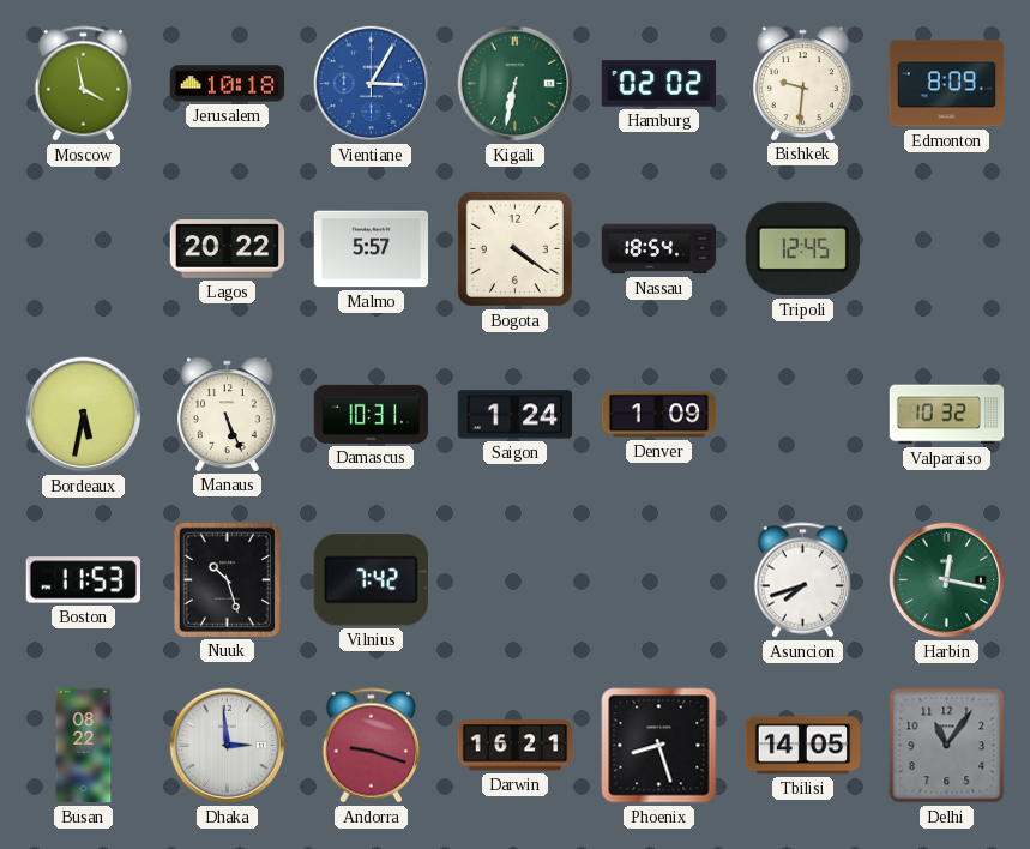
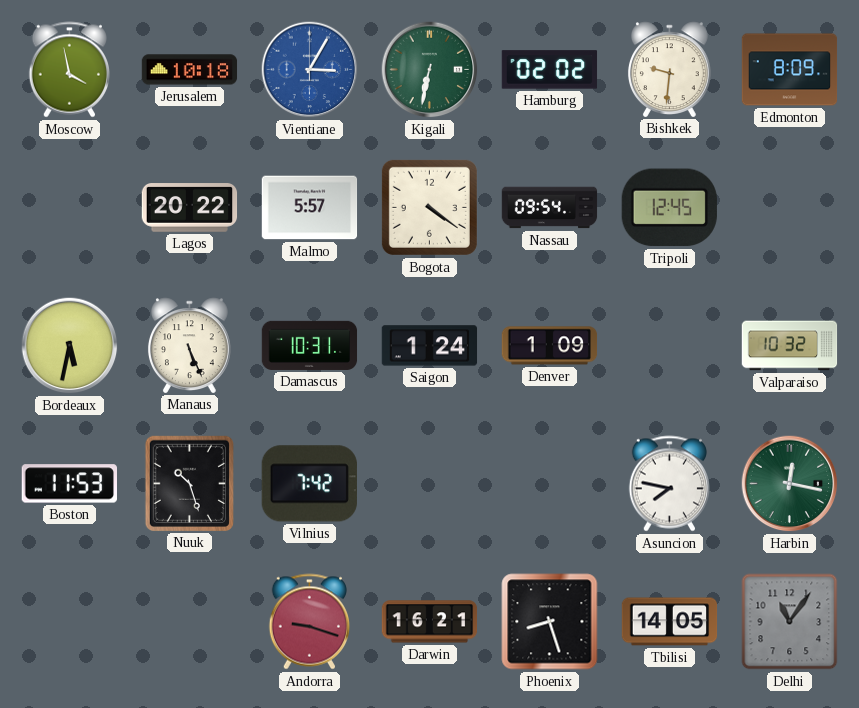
Nassau: 18:54 -> 09:54 (550, 208)
Asuncion: 7:42 -> 7:47 (669, 484)
Busan: 08:22 -> none (84, 746)
Dhaka: 2:59 -> none (228, 746)
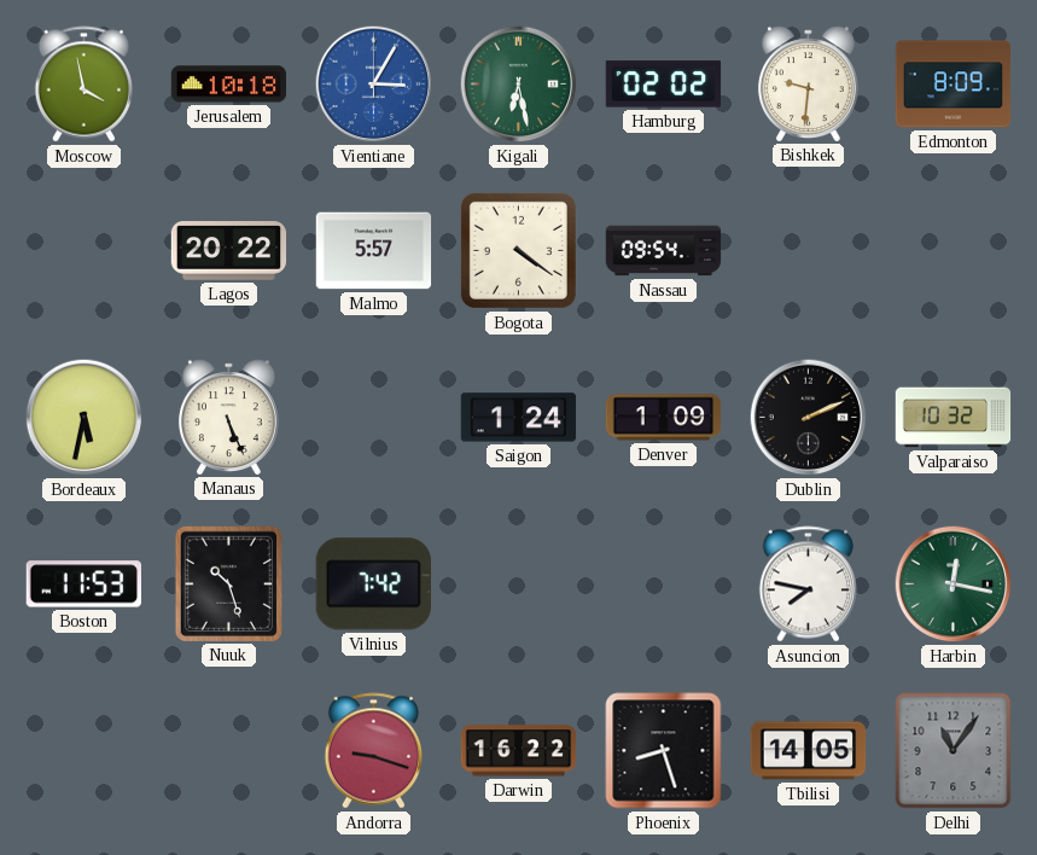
Kigali: 6:32 -> 6:28 (519, 85)
Tripoli: 12:45 -> none (669, 208)
Damascus: 10:31 -> none (310, 345)
Dublin: none -> 2:11 (809, 418)
Darwin: 16:21 -> 16:22 (519, 751)
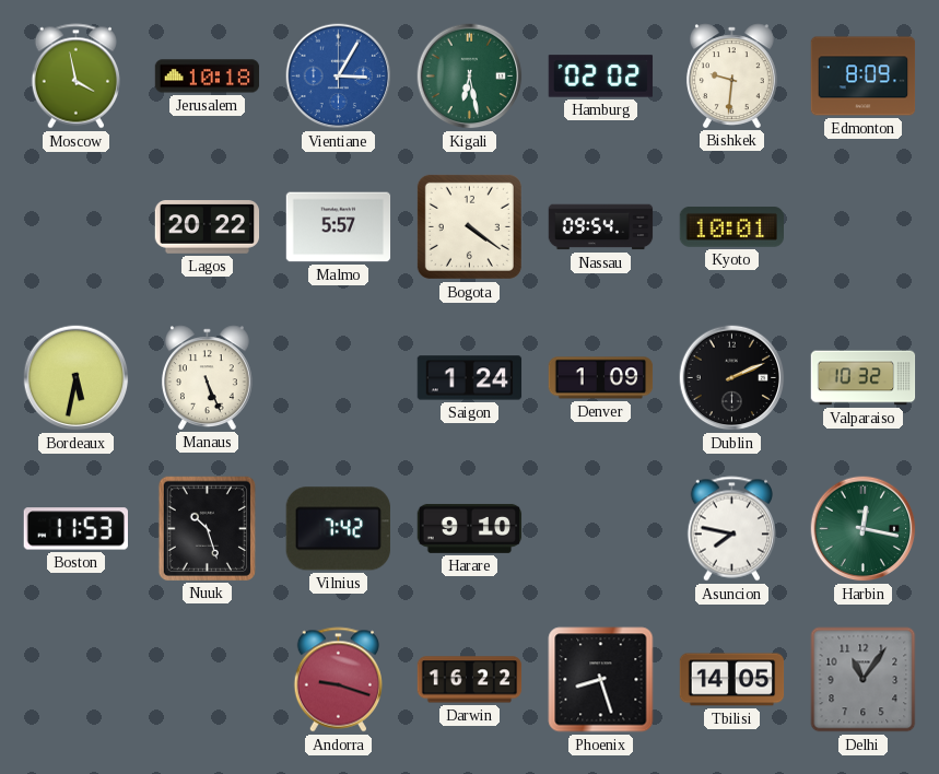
Kyoto: none -> 10:01 (731, 227)
Harare: none -> 9:10 (470, 528)
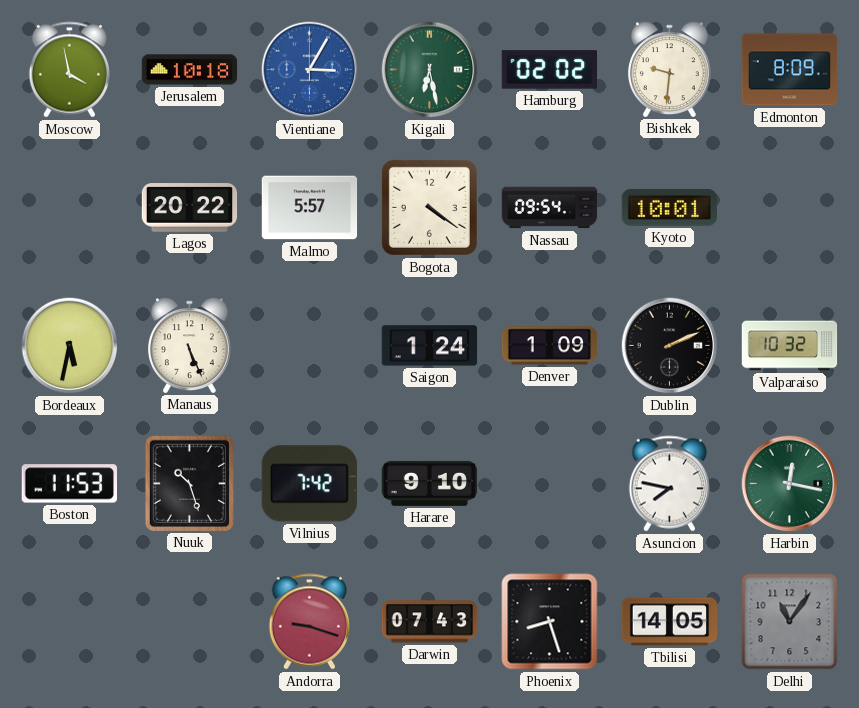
Darwin: 16:22 -> 07:43 (430, 622)
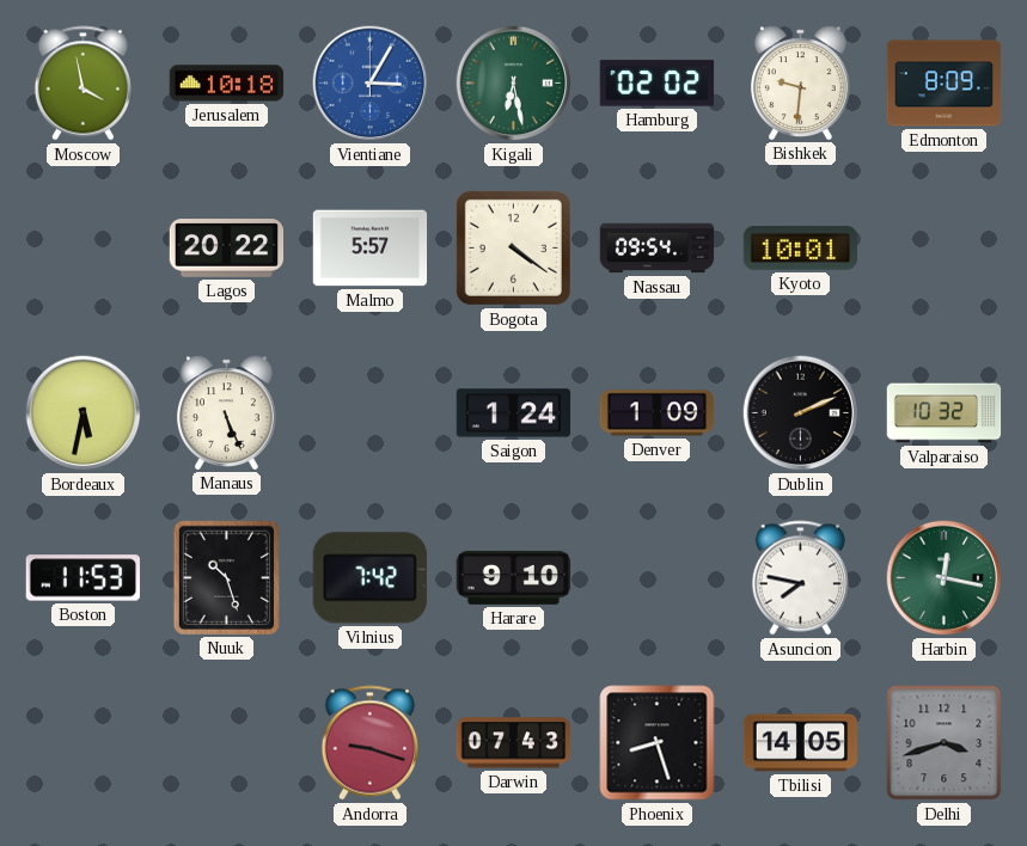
Delhi: 11:06 -> 3:42 (945, 743)
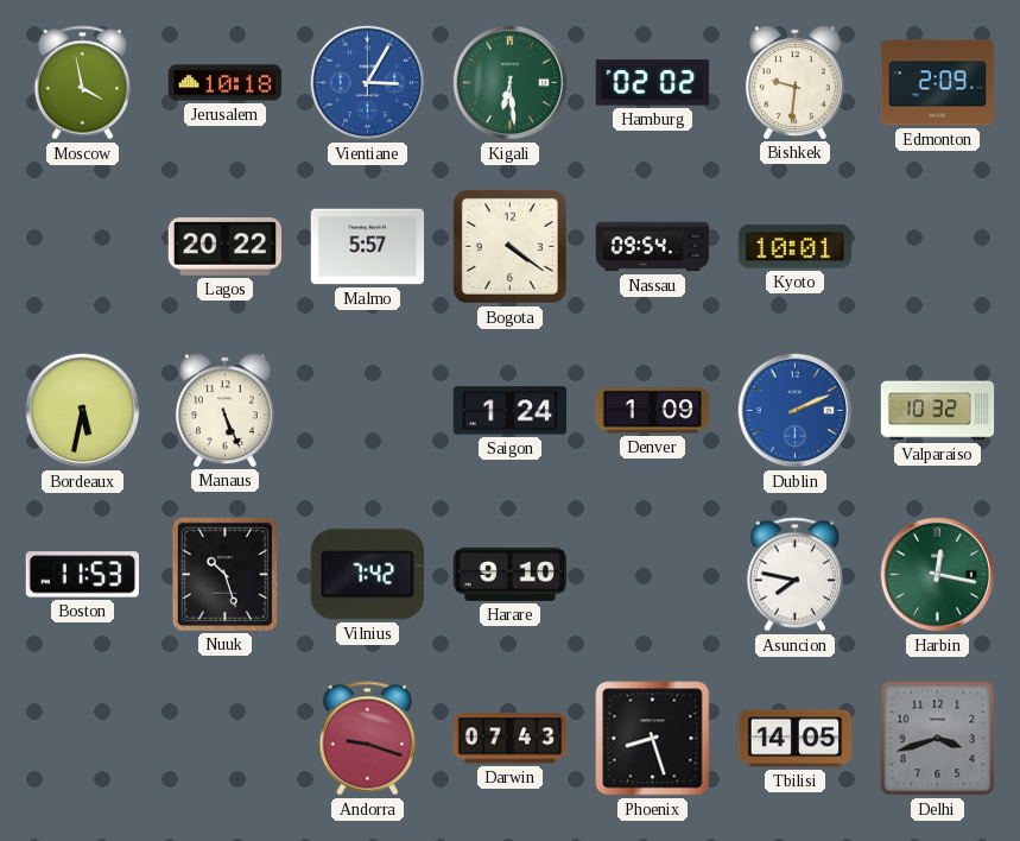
Kigali: 6:28 -> 6:29 (511, 83)
Edmonton: 8:09 -> 2:09 (938, 83)
Dublin dial: black -> blue (796, 411)
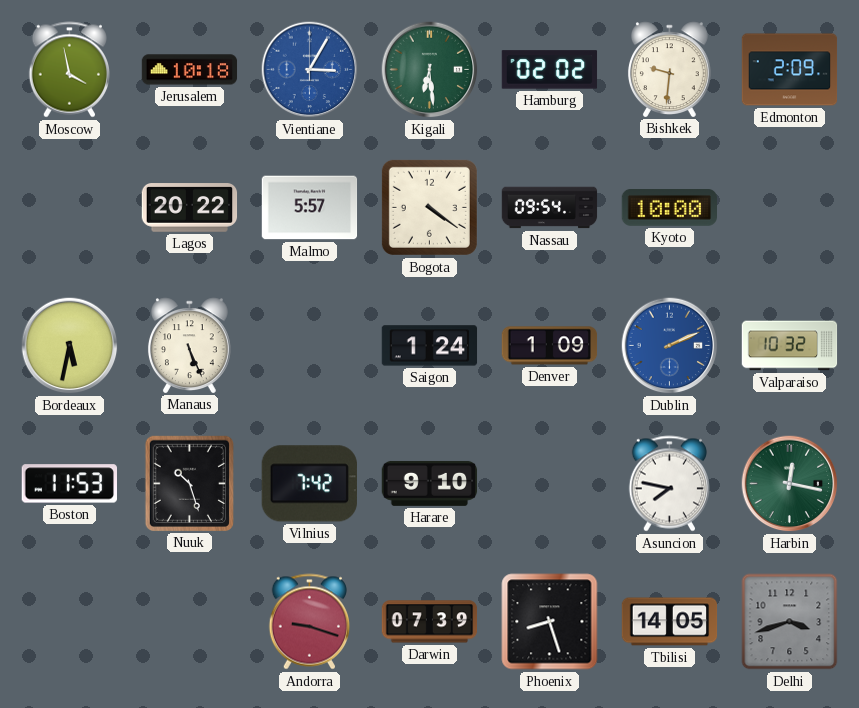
Kyoto: 10:01 -> 10:00 (669, 208)
Darwin: 07:43 -> 07:39 (430, 622)
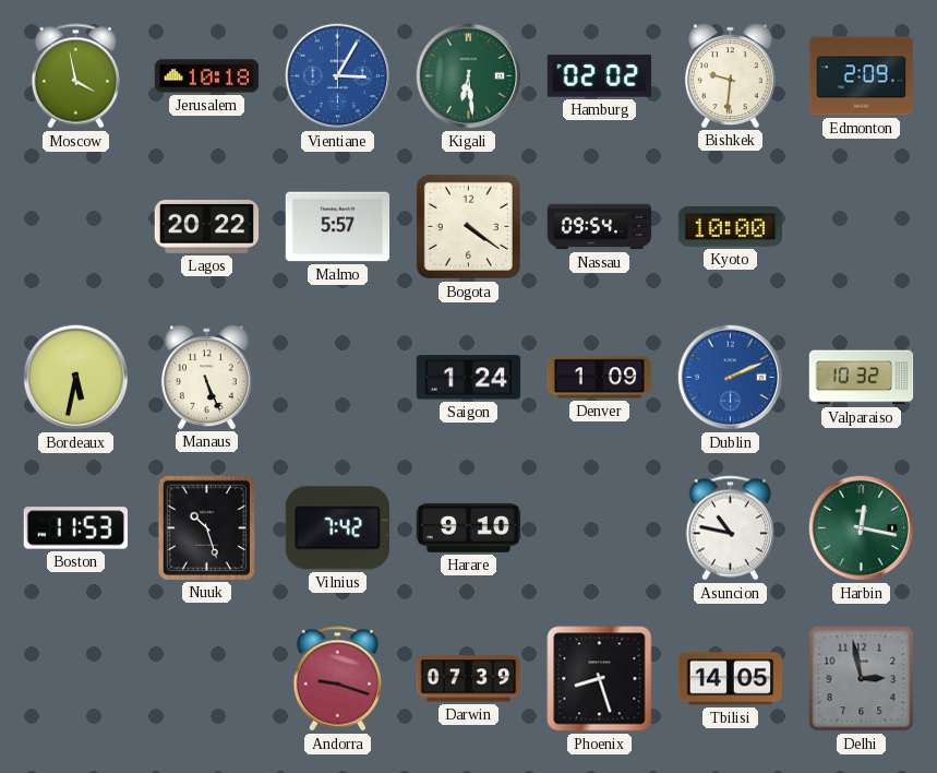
Asuncion: 7:47 -> 10:47 (730, 528)
Delhi: 3:42 -> 2:58 (862, 679)
